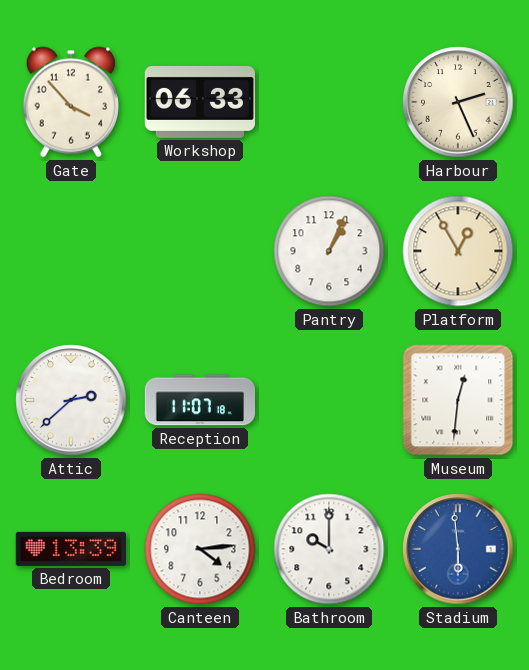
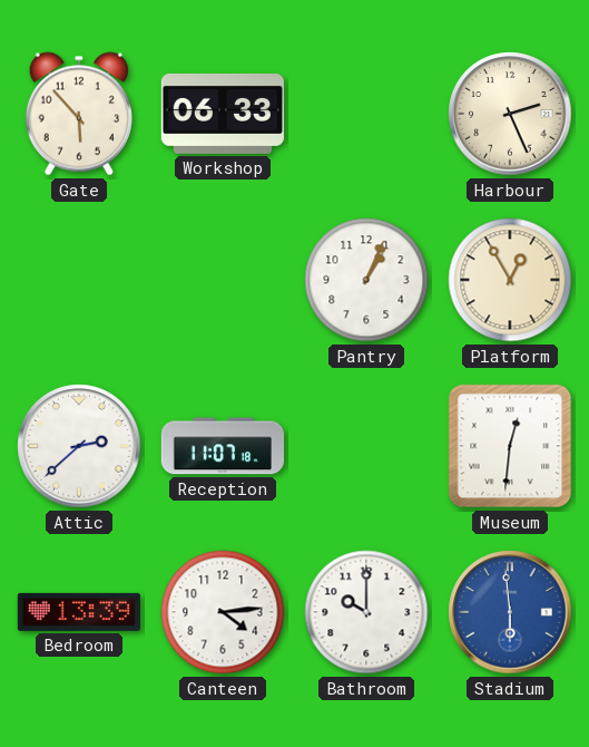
Gate: 3:53 -> 5:53 (79, 114)
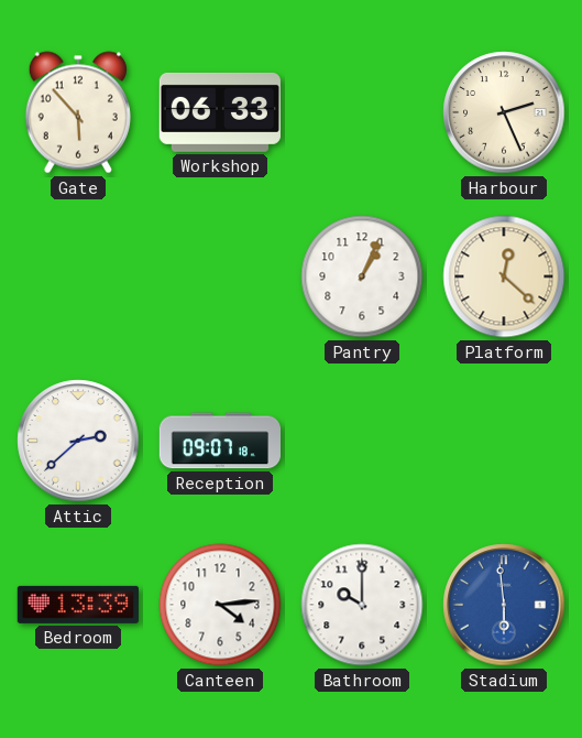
Platform: 12:55 -> 12:22 (504, 276)
Reception: 11:07 -> 09:07 (219, 441)
Museum: 12:31 -> none (510, 446)
